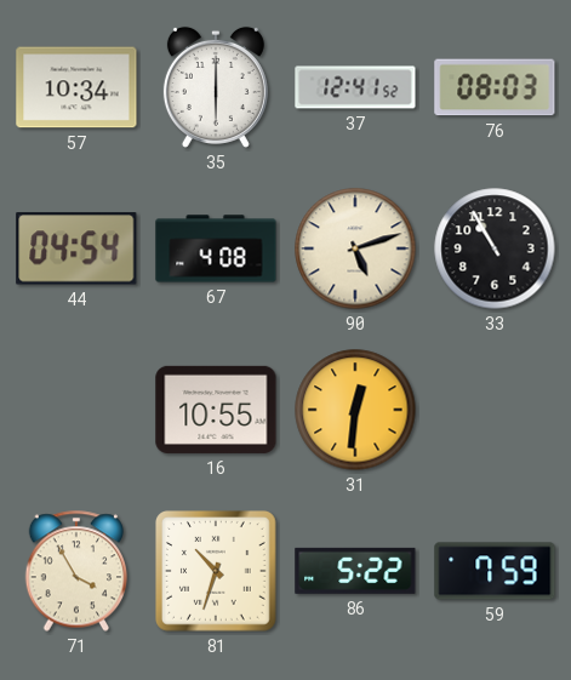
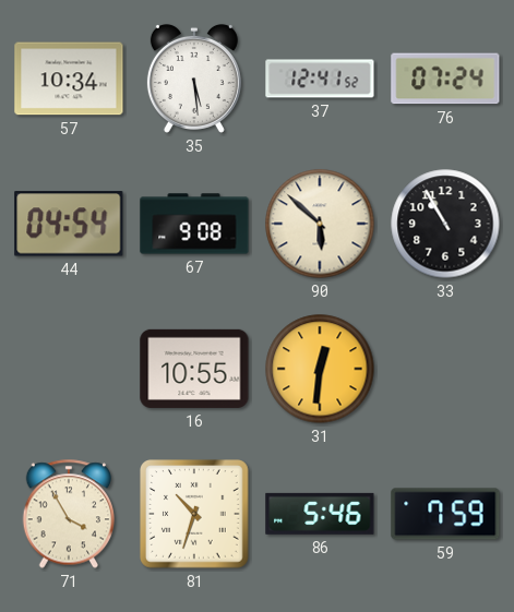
35: 6:00 -> 5:29 (194, 79)
76: 08:03 -> 07:24 (445, 79)
67: 4:08 -> 9:08 (194, 224)
90: 5:12 -> 5:52 (320, 224)
86: 5:22 -> 5:46 (320, 514)
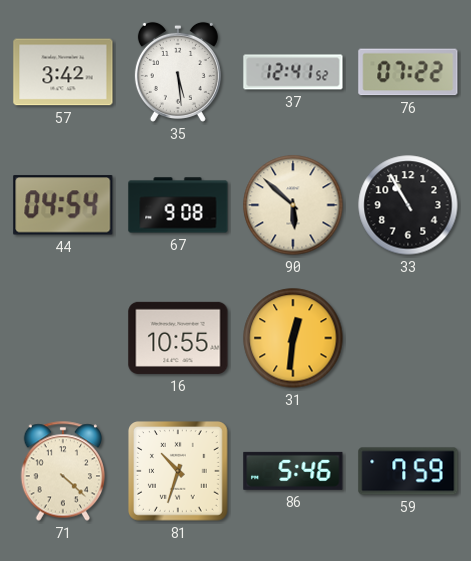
57: 10:34 -> 3:42 (63, 72)
76: 07:24 -> 07:22 (408, 72)
71: 3:55 -> 4:22 (63, 471)
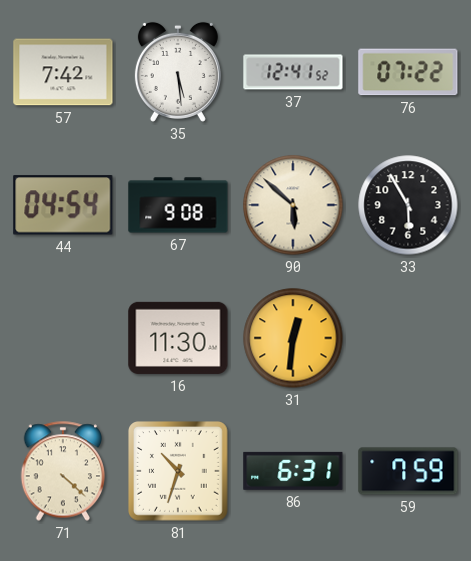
57: 3:42 -> 7:42 (63, 72)
33: 10:55 -> 5:55 (408, 205)
16: 10:55 -> 11:30 (178, 338)
86: 5:46 -> 6:31 (293, 471)
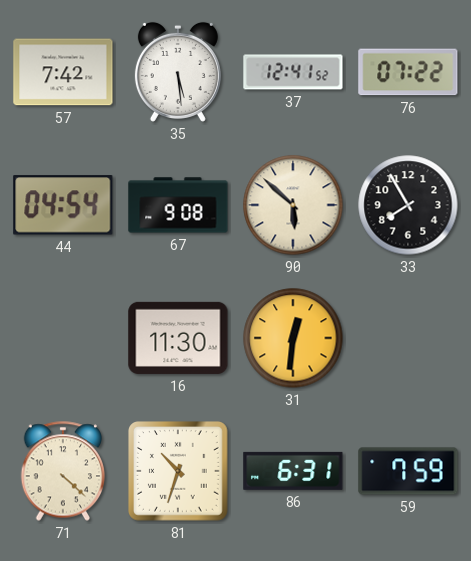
33: 5:55 -> 7:55 (408, 205)
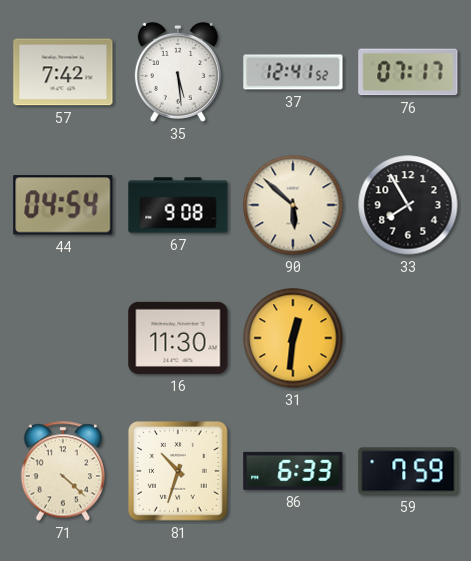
76: 07:22 -> 07:17 (408, 72)
86: 6:31 -> 6:33 (293, 471)
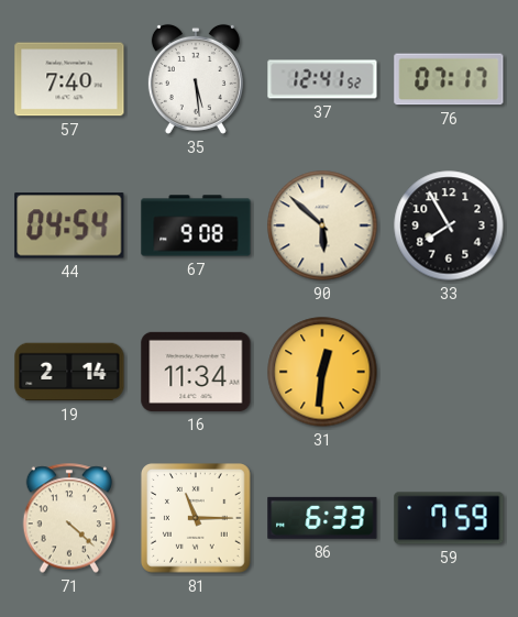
57: 7:42 -> 7:40 (69, 79)
19: none -> 2:14 (69, 372)
16: 11:30 -> 11:34 (196, 372)
81: 10:33 -> 11:15 (197, 519)
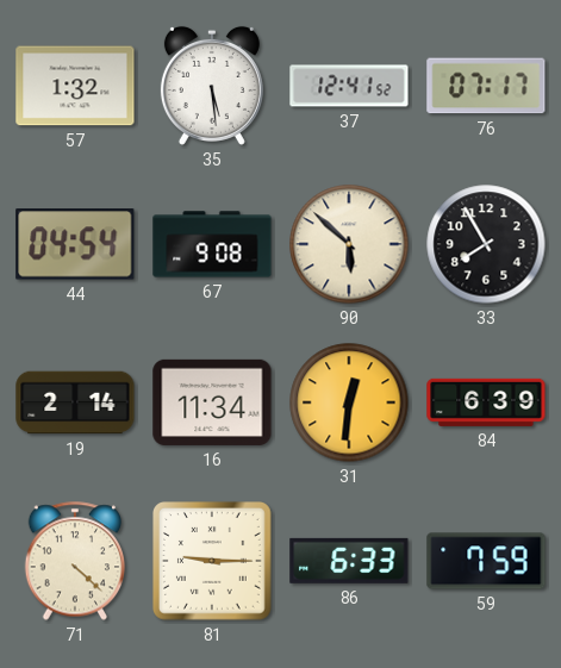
57: 7:40 -> 1:32 (75, 86)
84: none -> 6:39 (486, 402)
81: 11:15 -> 9:15 (213, 562)
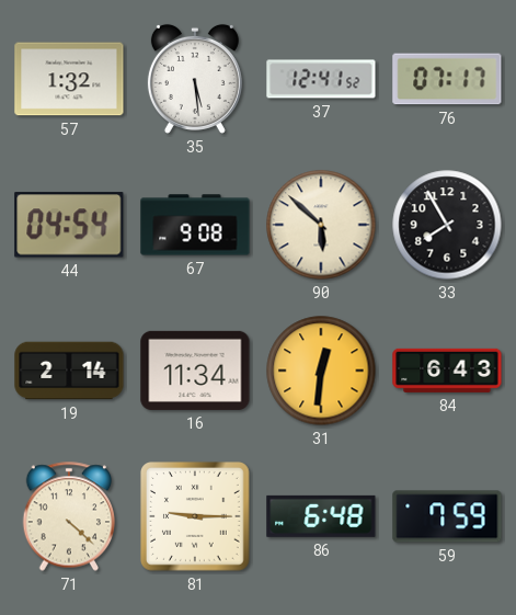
84: 6:39 -> 6:43 (447, 371)
86: 6:33 -> 6:48 (321, 516)
